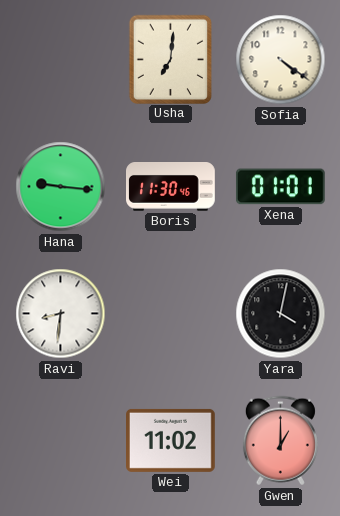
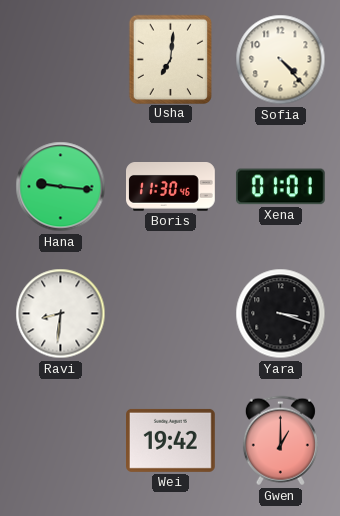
Sofia: 4:21 -> 4:23 (281, 60)
Yara: 4:02 -> 3:18 (281, 314)
Wei: 11:02 -> 19:42 (171, 440)
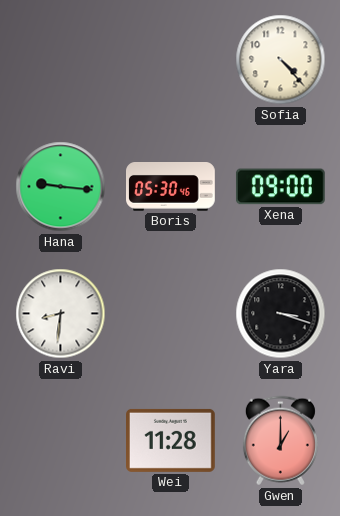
Usha: 7:01 -> none (170, 59)
Boris: 11:30 -> 05:30 (171, 187)
Xena: 01:01 -> 09:00 (280, 187)
Wei: 19:42 -> 11:28 (171, 440)
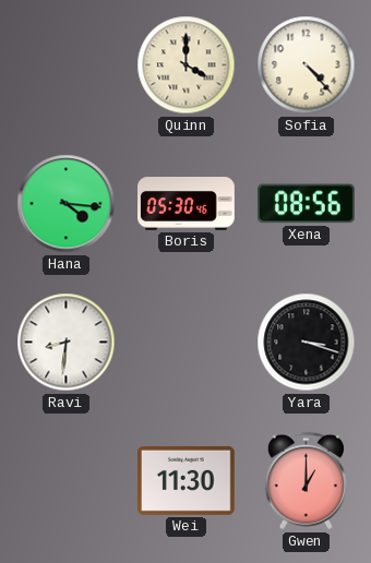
Quinn: none -> 4:00 (187, 65)
Hana: 9:16 -> 4:16 (67, 204)
Xena: 09:00 -> 08:56 (306, 204)
Wei: 11:28 -> 11:30 (187, 480)
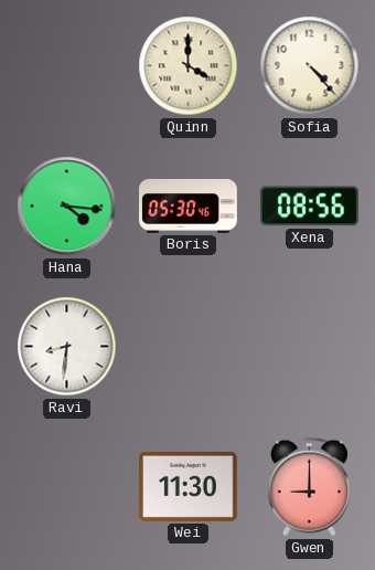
Yara: 3:18 -> none (307, 343)
Gwen: 1:00 -> 9:00 (309, 487)
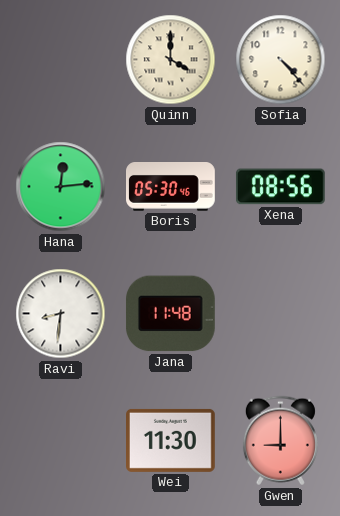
Hana: 4:16 -> 12:14 (61, 187)
Jana: none -> 11:48 (170, 314)
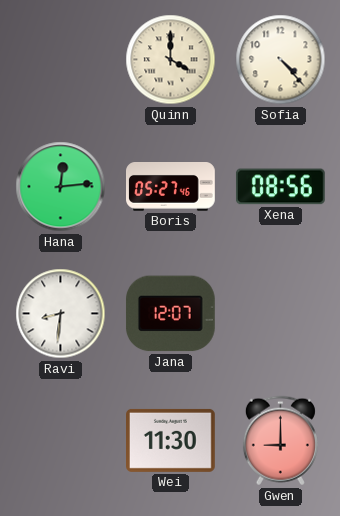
Boris: 05:30 -> 05:27 (171, 187)
Jana: 11:48 -> 12:07 (170, 314)
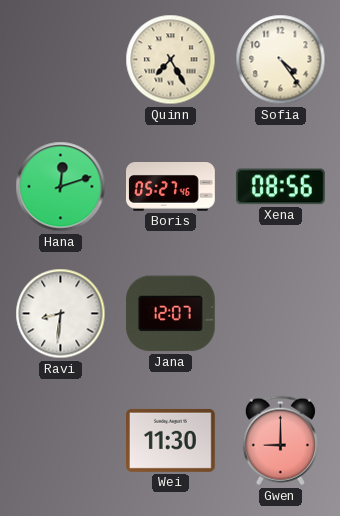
Quinn: 4:00 -> 7:25 (171, 60)
Sofia: 4:23 -> 4:24 (281, 60)
Hana: 12:14 -> 12:12 (61, 187)
